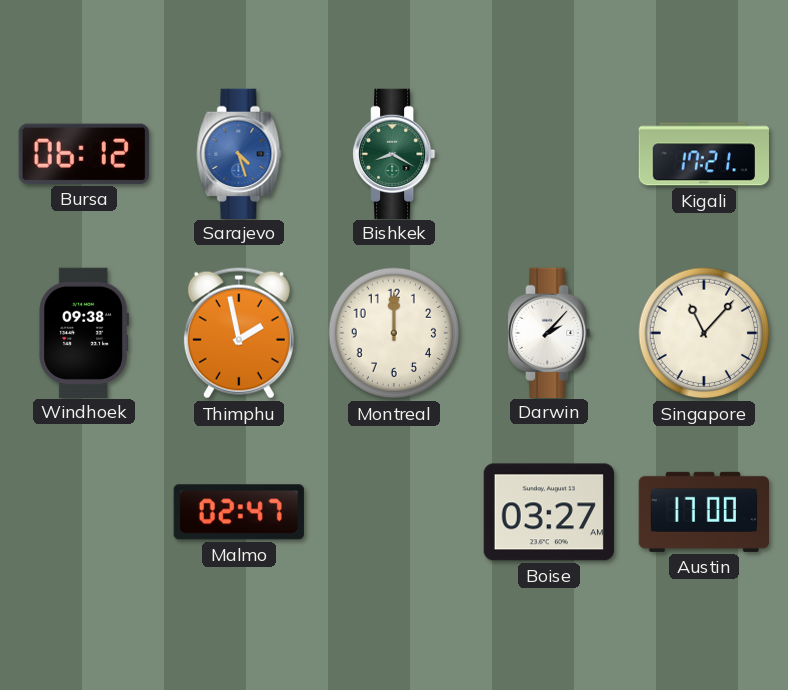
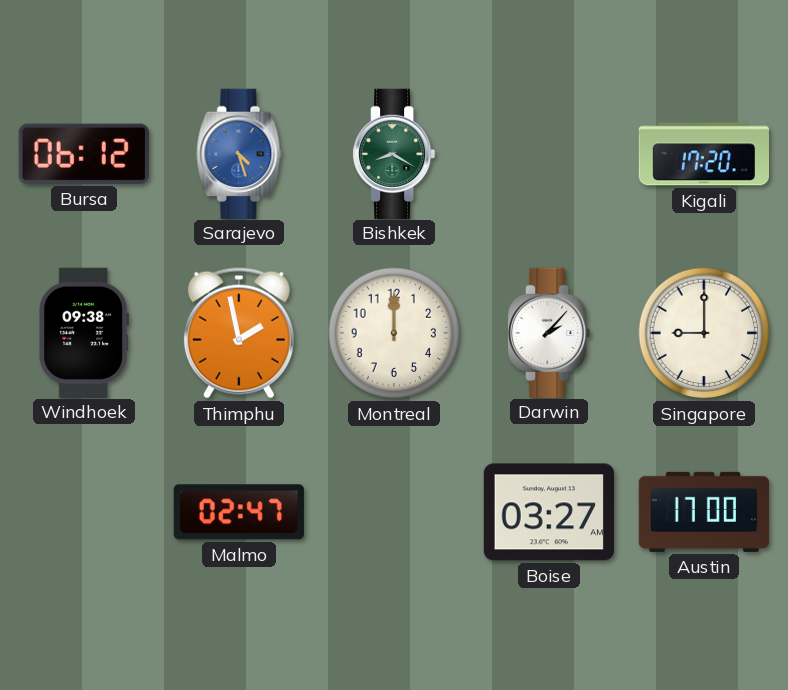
Kigali: 17:21 -> 17:20 (703, 154)
Singapore: 11:07 -> 9:00 (704, 333)
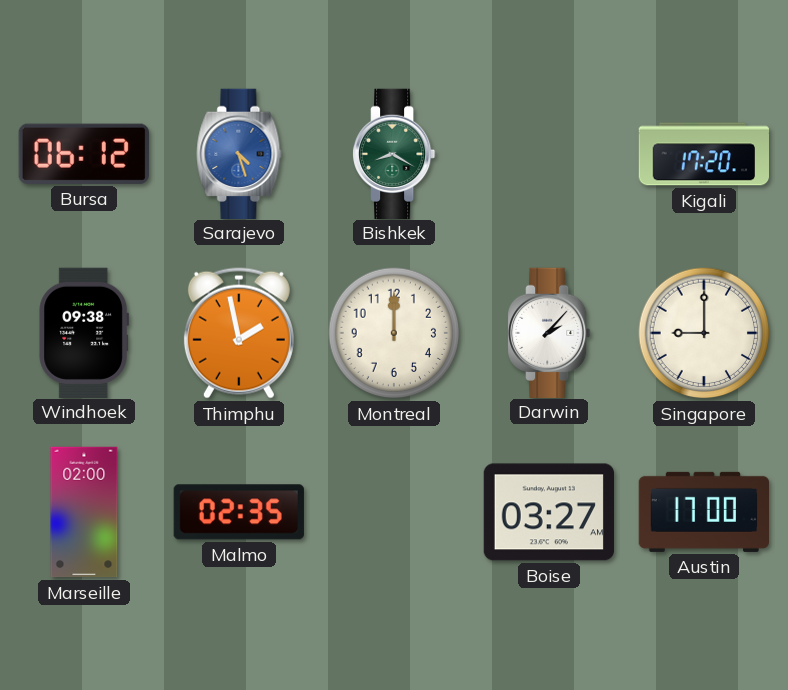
Marseille: none -> 02:00 (84, 512)
Malmo: 02:47 -> 02:35 (239, 512)
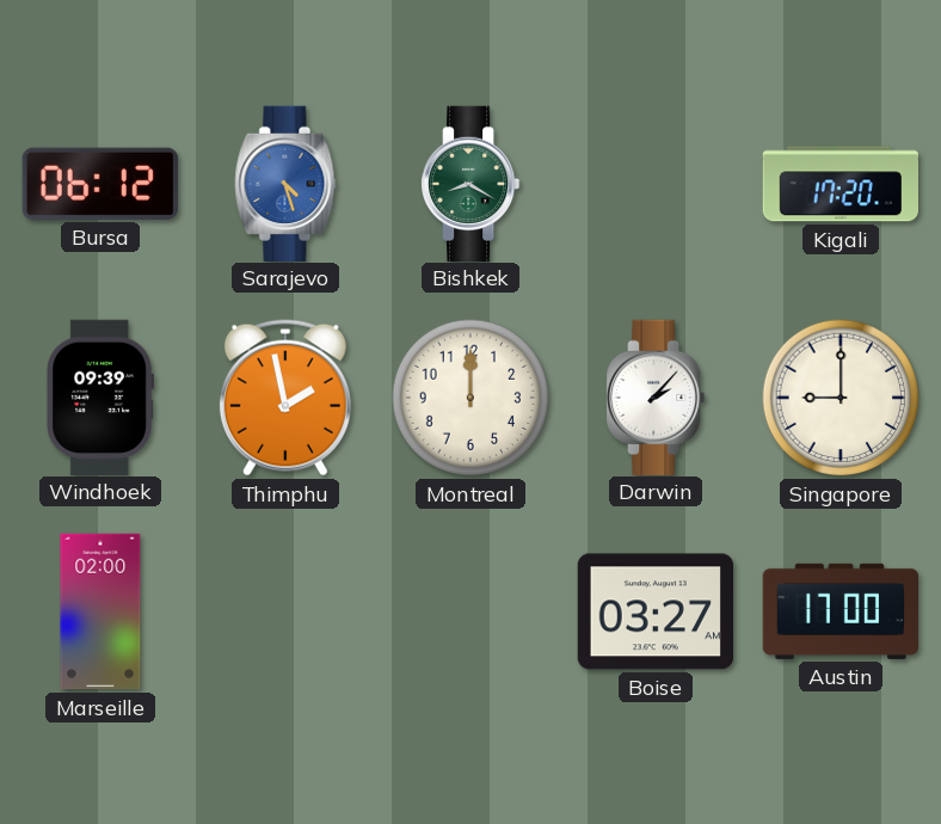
Windhoek: 09:38 -> 09:39 (99, 396)
Malmo: 02:35 -> none (239, 512)
